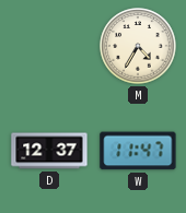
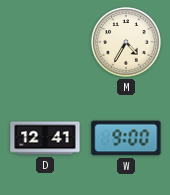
D: 12:37 -> 12:41 (45, 138)
W: 11:47 -> 9:00 (126, 138)
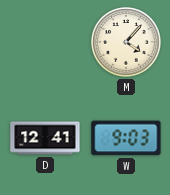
M: 4:35 -> 4:07 (126, 42)
W: 9:00 -> 9:03 (126, 138)
